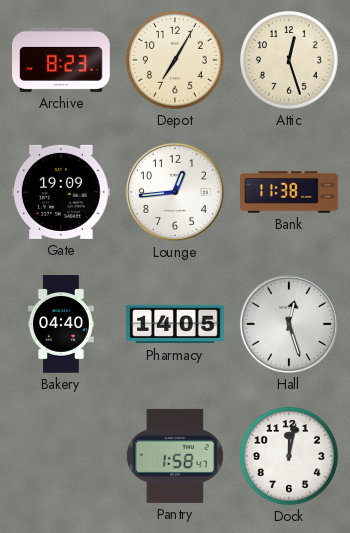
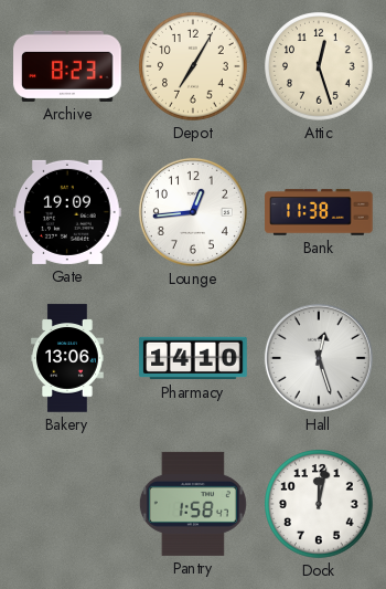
Bakery: 04:40 -> 13:06 (67, 358)
Pharmacy: 14:05 -> 14:10 (193, 358)
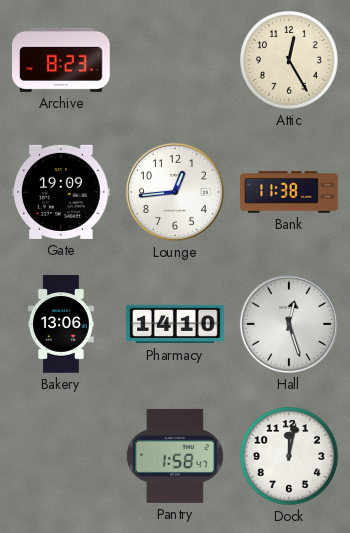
Depot: 7:05 -> none (194, 67)
Attic: 12:27 -> 12:25 (290, 61)
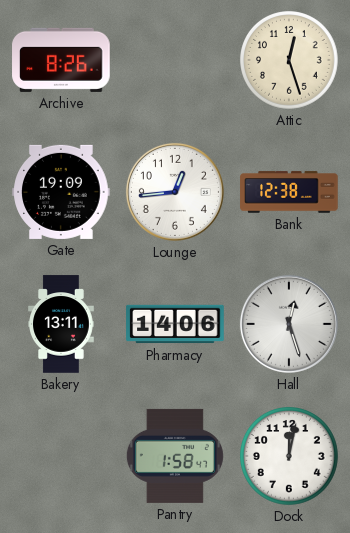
Archive: 8:23 -> 8:26 (61, 60)
Attic: 12:25 -> 12:27 (290, 61)
Bank: 11:38 -> 12:38 (289, 192)
Bakery: 13:06 -> 13:11 (61, 324)
Pharmacy: 14:10 -> 14:06 (175, 324)
